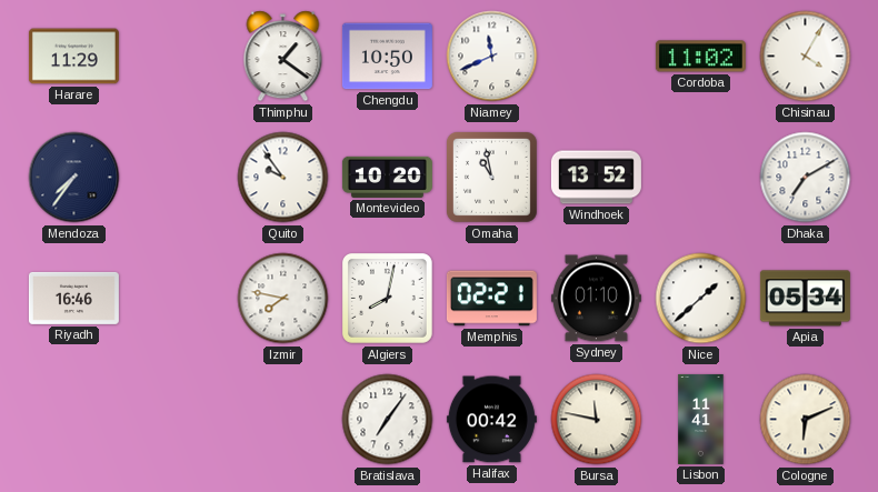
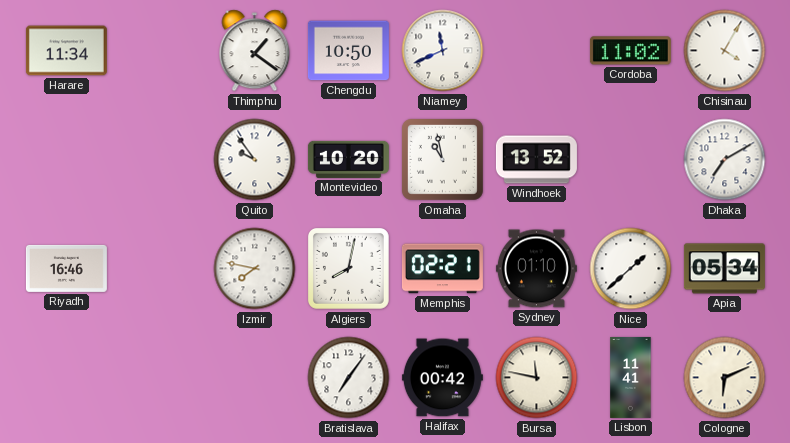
Harare: 11:29 -> 11:34 (66, 51)
Mendoza: 7:36 -> none (74, 178)
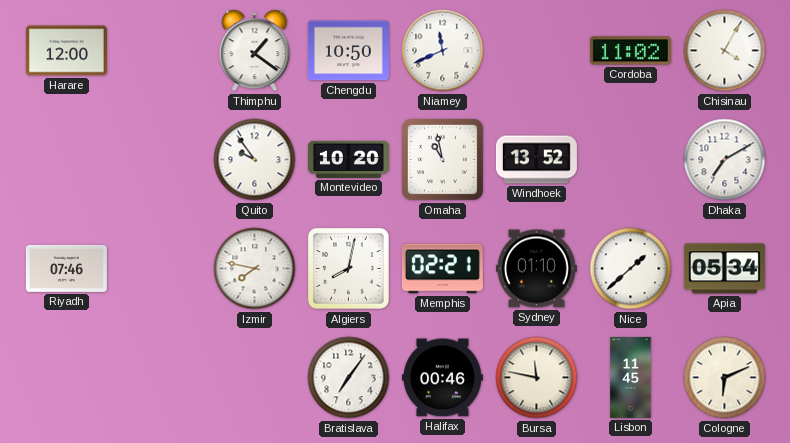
Harare: 11:34 -> 12:00 (66, 51)
Riyadh: 16:46 -> 07:46 (66, 268)
Halifax: 00:42 -> 00:46 (442, 378)
Lisbon: 11:41 -> 11:45 (631, 377)
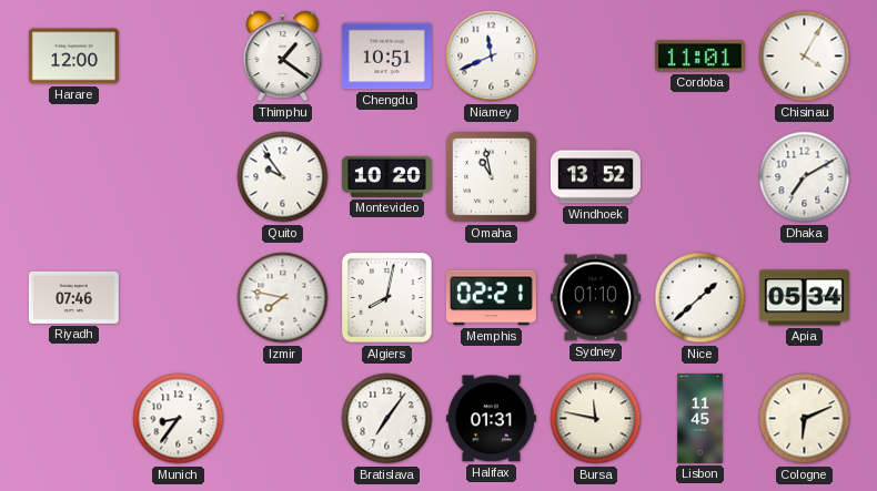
Chengdu: 10:50 -> 10:51 (386, 57)
Cordoba: 11:02 -> 11:01 (699, 57)
Munich: none -> 8:36 (179, 419)
Halifax: 00:46 -> 01:31 (491, 419)
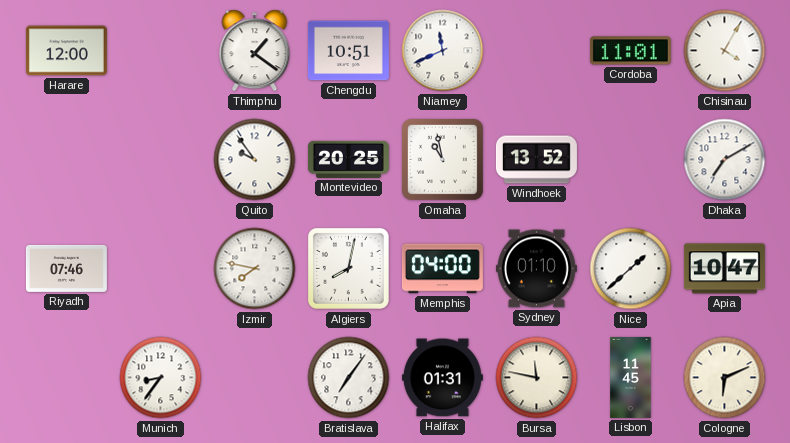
Montevideo: 10:20 -> 20:25 (348, 159)
Memphis: 02:21 -> 04:00 (442, 269)
Apia: 05:34 -> 10:47 (724, 269)
